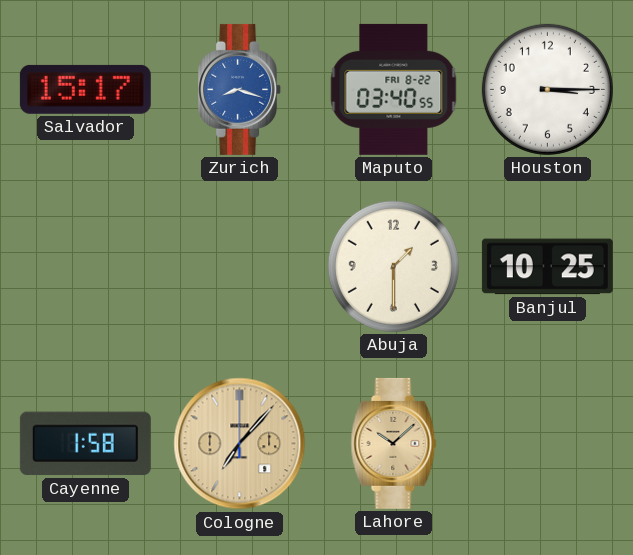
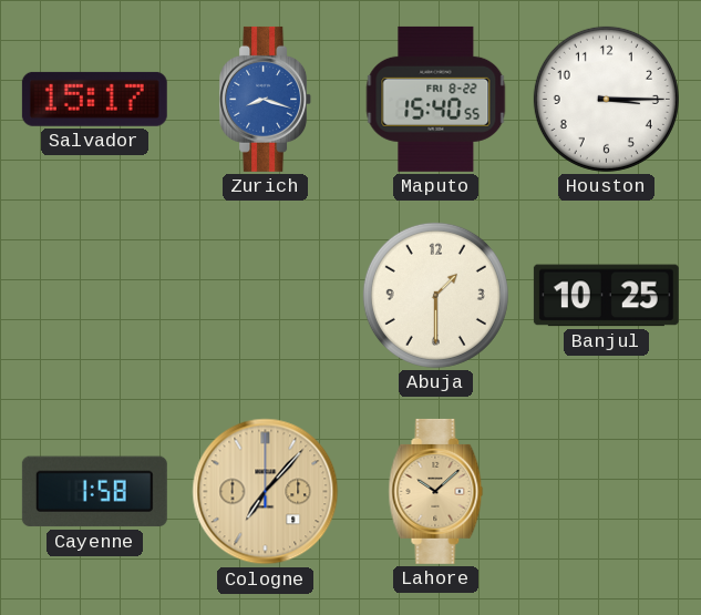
Maputo: 03:40 -> 15:40 (436, 99)
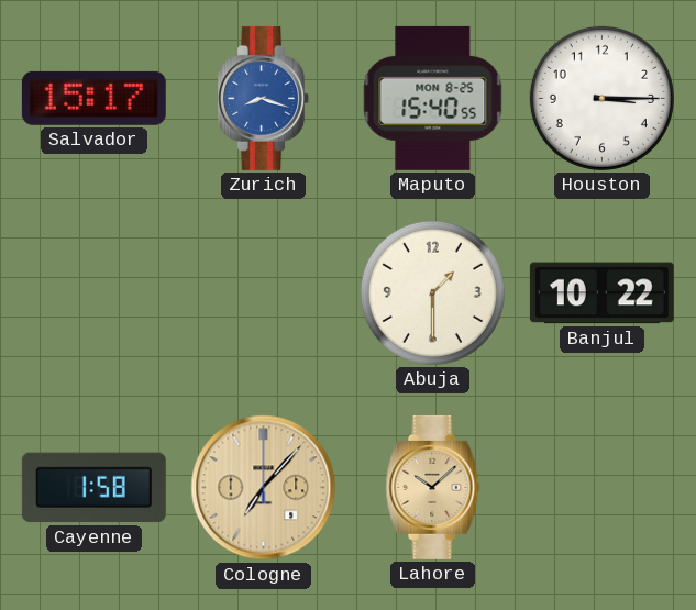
Maputo date: FRI 8-22 -> MON 8-25 (433, 98)
Banjul: 10:25 -> 10:22 (601, 293)
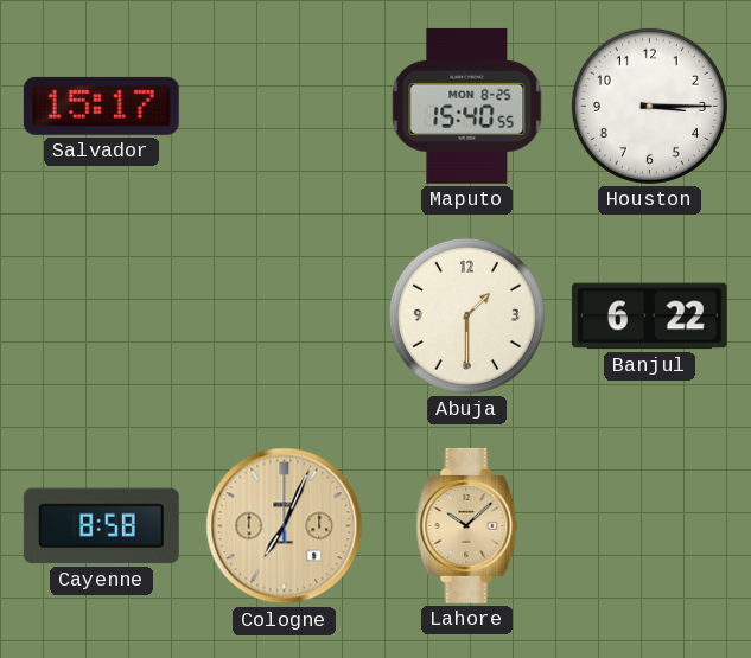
Zurich: 8:18 -> none (264, 98)
Banjul: 10:22 -> 6:22 (649, 317)
Cayenne: 1:58 -> 8:58 (101, 526)
Cologne: 7:07 -> 7:04 (285, 526)
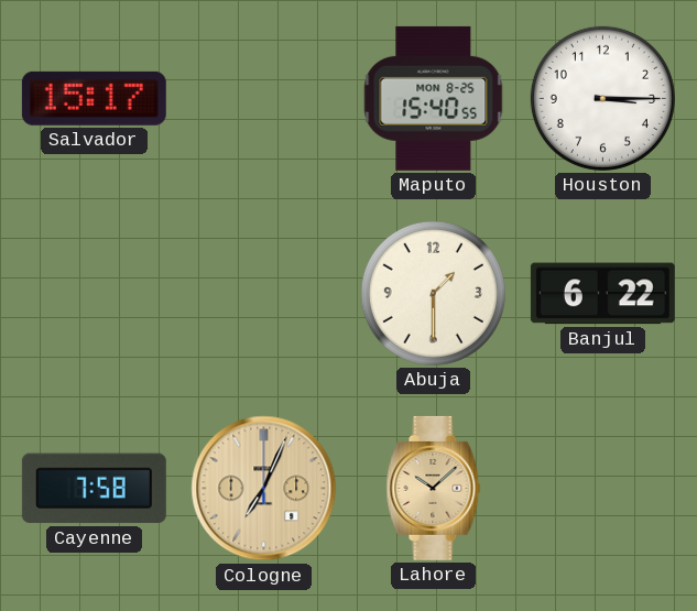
Cayenne: 8:58 -> 7:58 (94, 489)
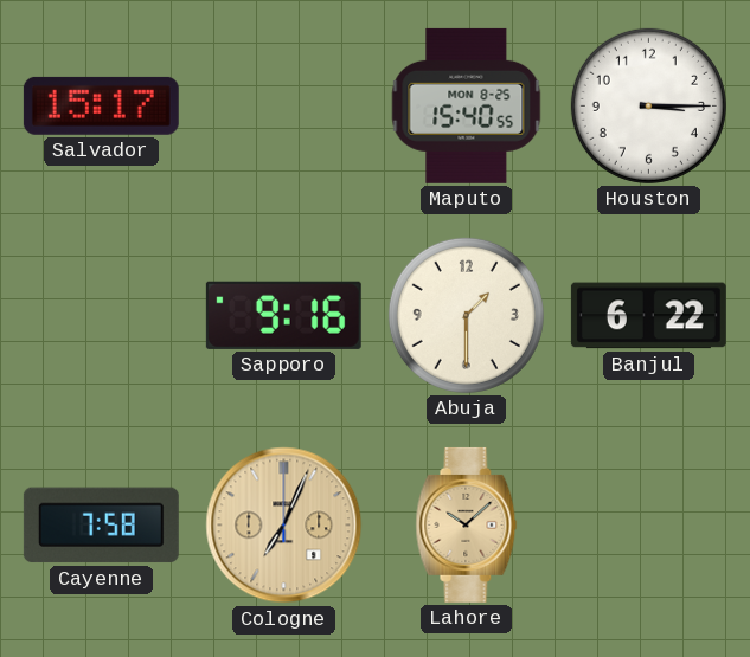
Sapporo: none -> 9:16 (283, 315)
